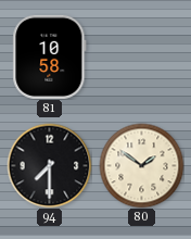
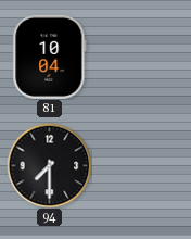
81: 10:58 -> 10:04 (50, 56)
80: 1:51 -> none (141, 165)
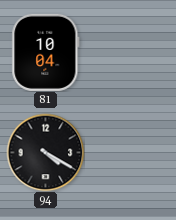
94: 7:30 -> 4:20 (45, 152)
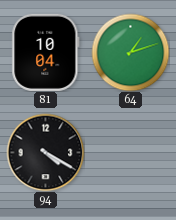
64: none -> 1:12 (130, 52)
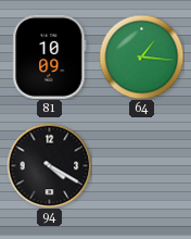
81: 10:04 -> 10:09 (50, 56)
64: 1:12 -> 1:16 (141, 56)
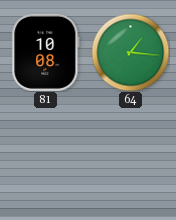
81: 10:09 -> 10:08 (46, 52)
94: 4:20 -> none (49, 165)
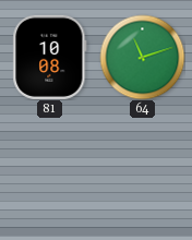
64: 1:16 -> 11:12 (142, 57)
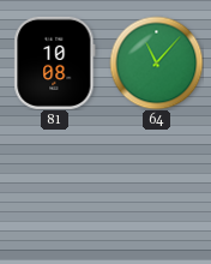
64: 11:12 -> 11:07 (156, 62)
